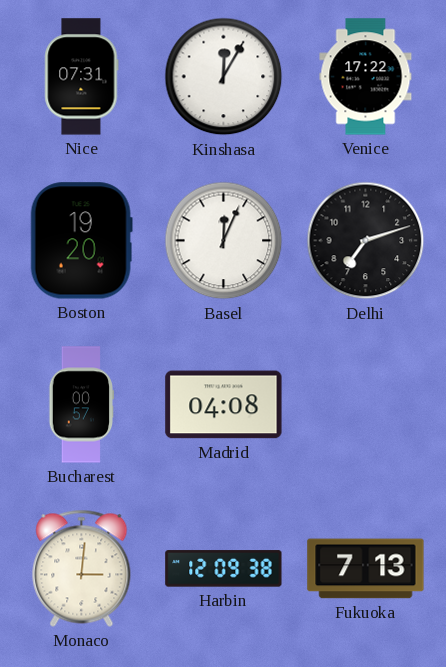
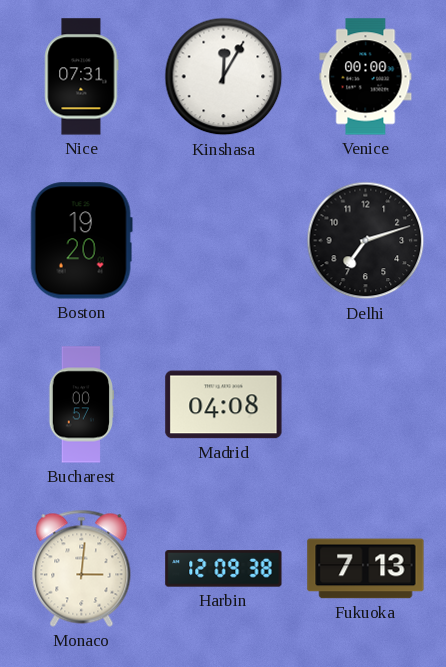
Venice: 17:22 -> 00:00 (366, 77)
Basel: 12:04 -> none (224, 241)
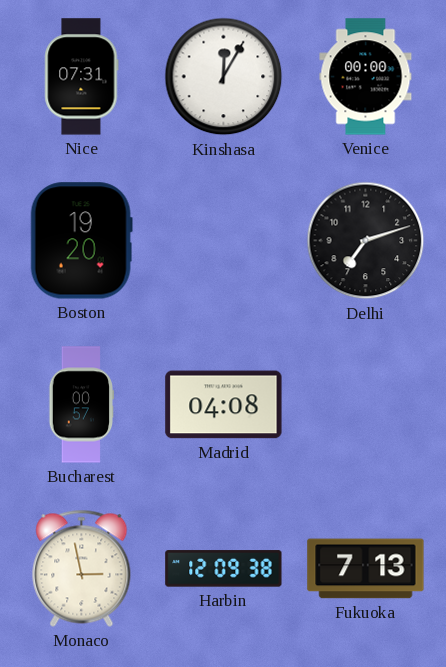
Monaco: 3:01 -> 2:58 (82, 568)
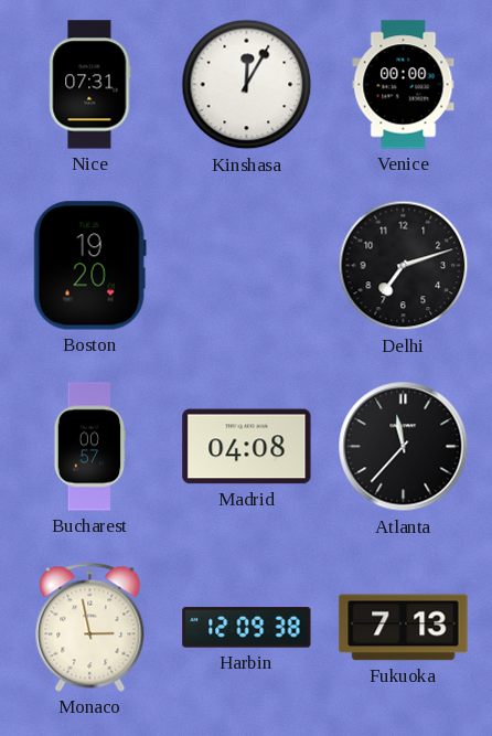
Atlanta: none -> 11:37 (404, 447)
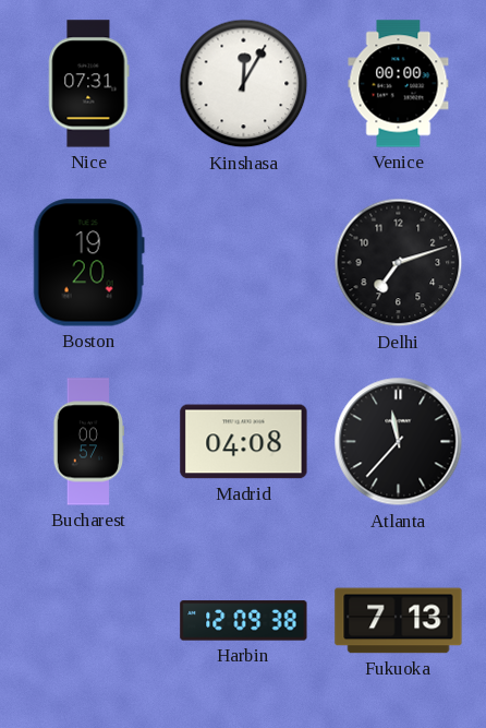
Monaco: 2:58 -> none (90, 627)
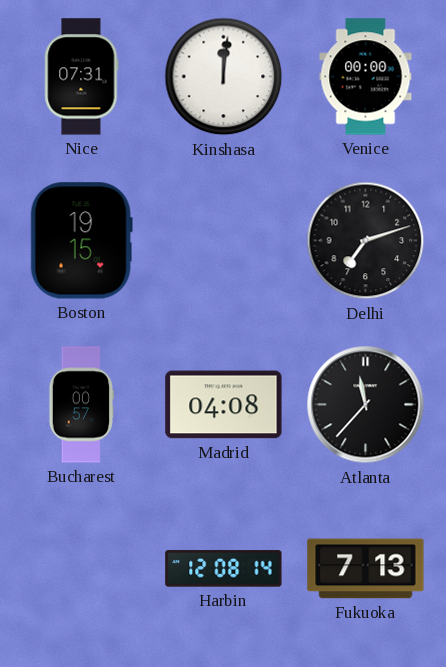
Kinshasa: 12:05 -> 12:01 (224, 77)
Boston: 19:20 -> 19:15 (81, 241)
Harbin: 12:09 -> 12:08 (224, 569)
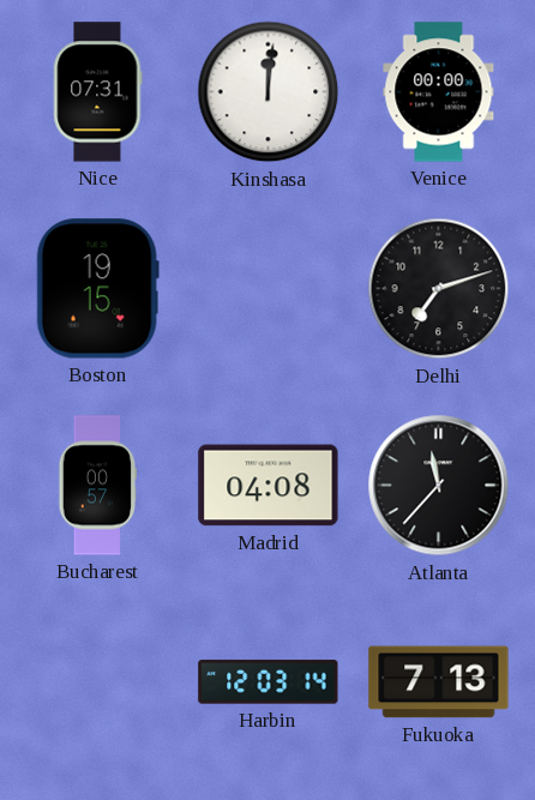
Harbin: 12:08 -> 12:03 (269, 682)
